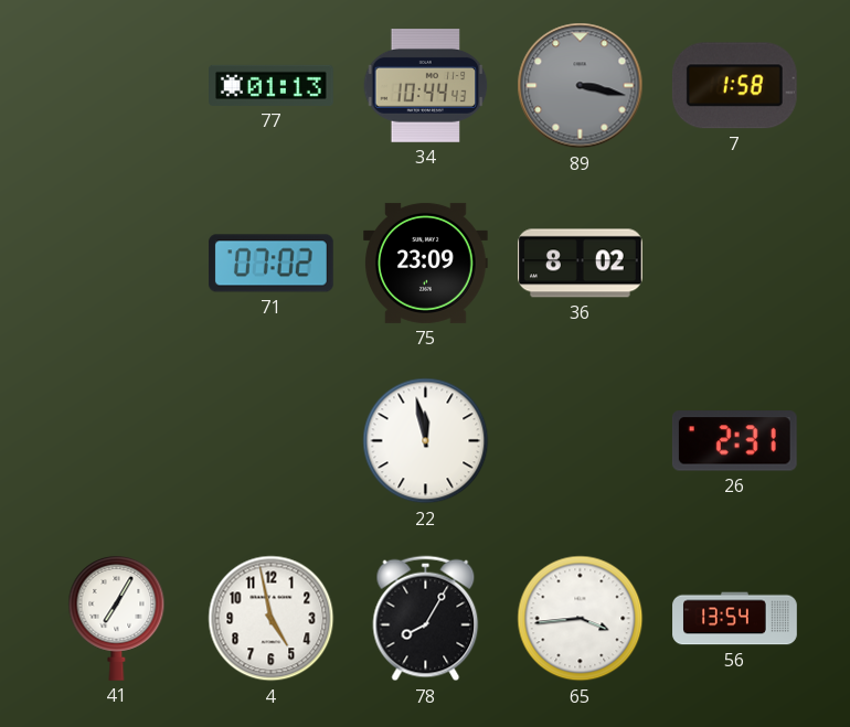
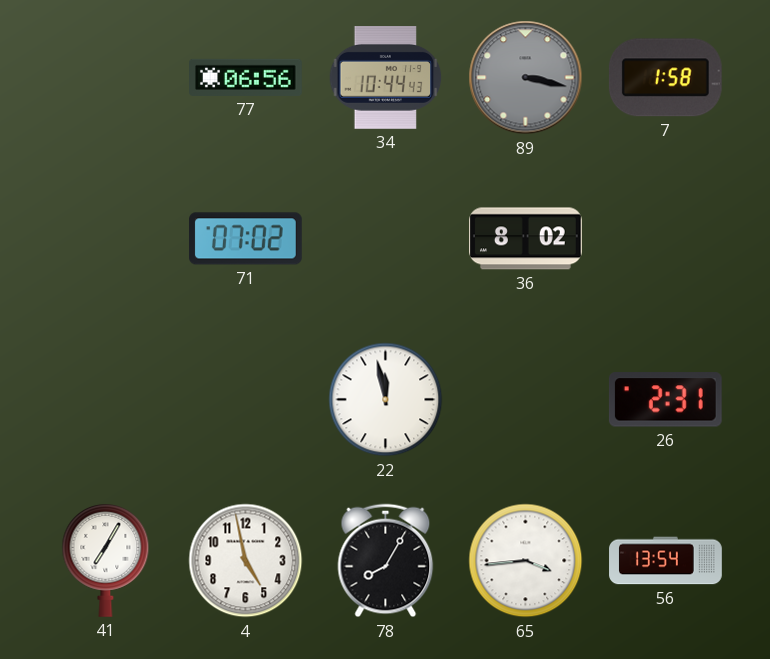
77: 01:13 -> 06:56 (246, 77)
75: 23:09 -> none (426, 263)
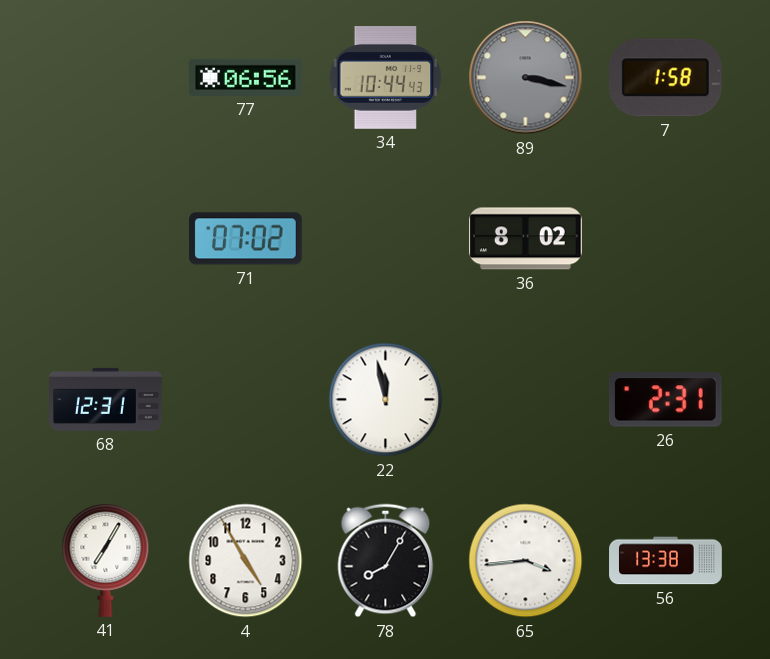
68: none -> 12:31 (106, 399)
4: 4:58 -> 4:55 (246, 561)
56: 13:54 -> 13:38 (666, 561)
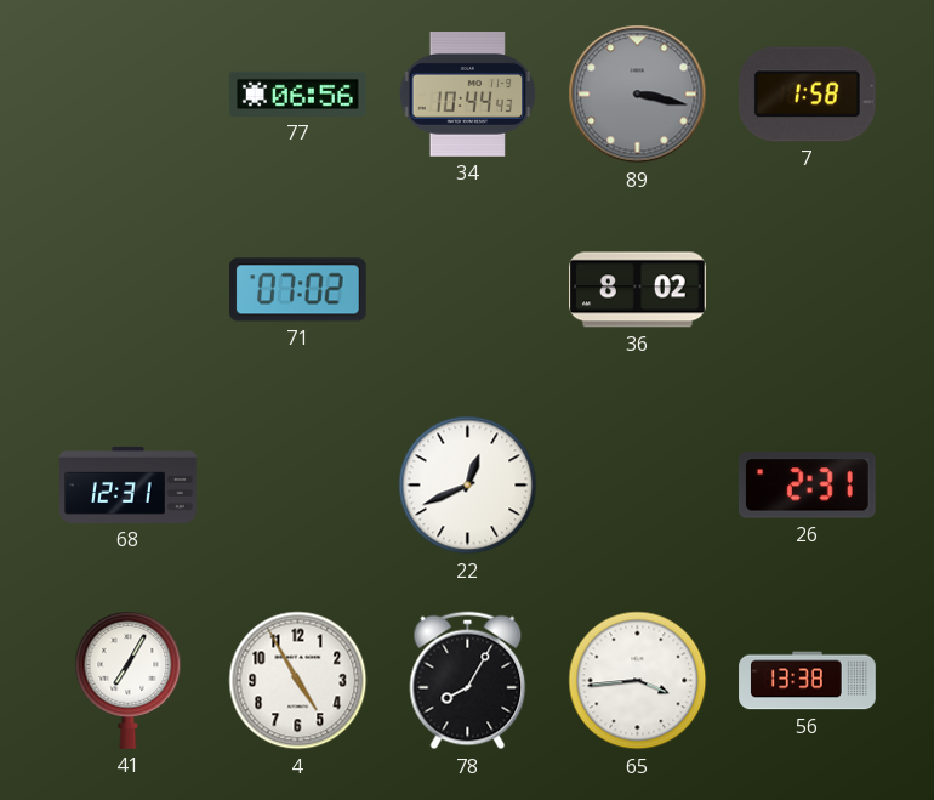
22: 11:58 -> 12:41 (468, 486)
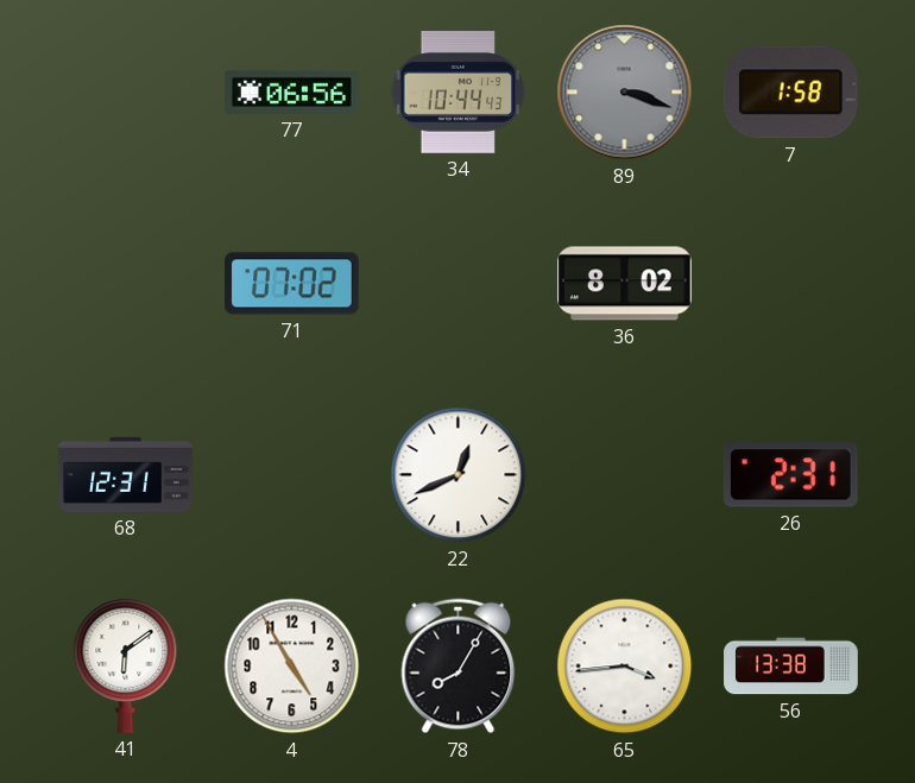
89: 3:17 -> 3:18 (625, 93)
41: 7:05 -> 6:09 (126, 665)
